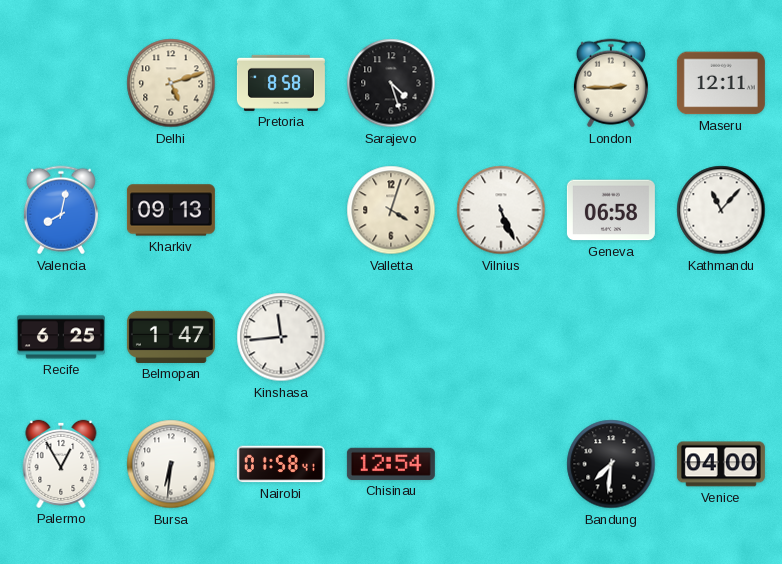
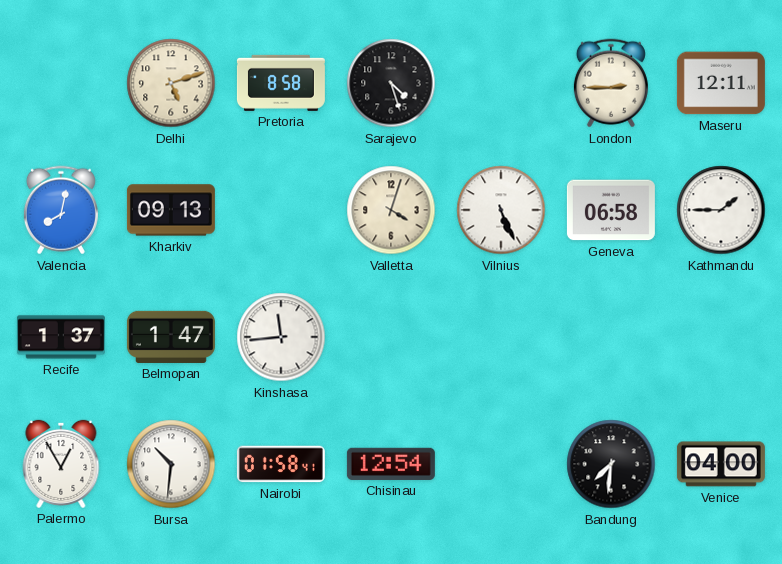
Kathmandu: 11:07 -> 1:45 (721, 210)
Recife: 6:25 -> 1:37 (61, 337)
Bursa: 6:31 -> 10:31 (171, 464)
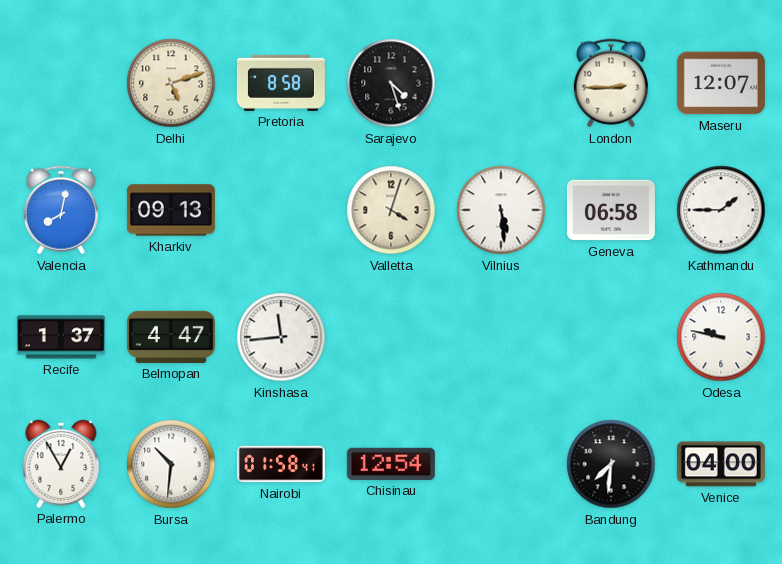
Maseru: 12:11 -> 12:07 (721, 83)
Vilnius: 5:26 -> 5:29 (501, 210)
Belmopan: 1:47 -> 4:47 (171, 337)
Odesa: none -> 9:47 (721, 337)
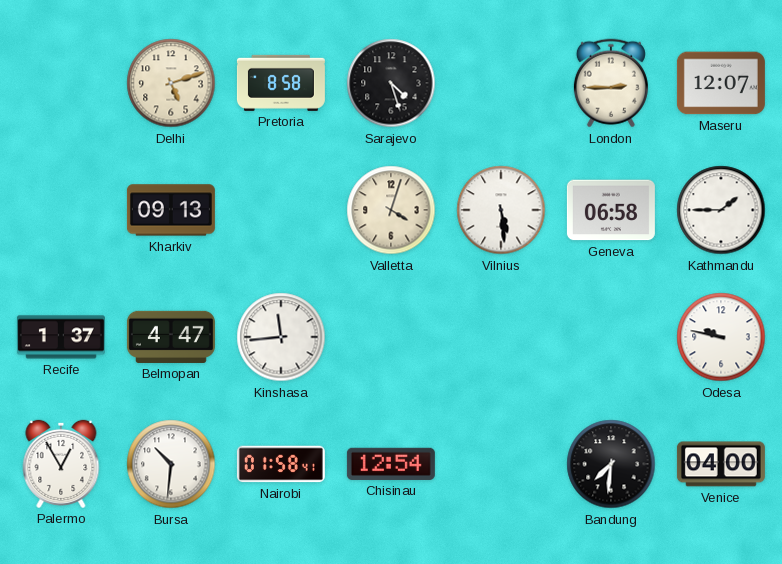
Valencia: 8:02 -> none (61, 210)
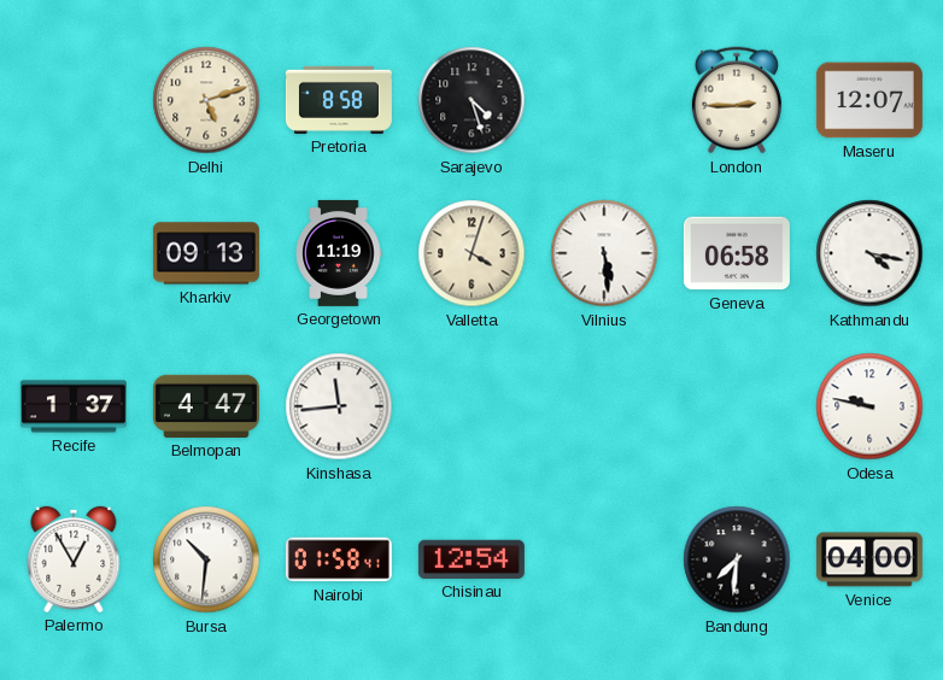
Georgetown: none -> 11:19 (339, 253)
Kathmandu: 1:45 -> 4:17 (869, 253)
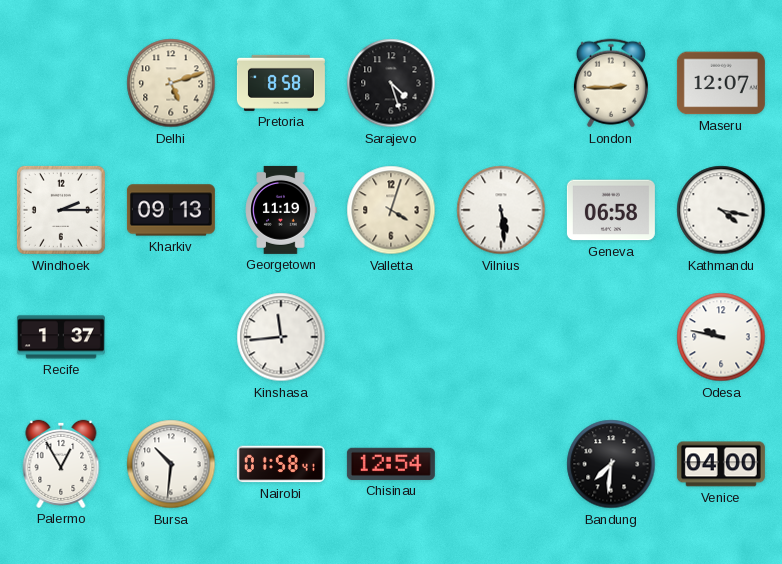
Windhoek: none -> 2:15 (61, 210)
Belmopan: 4:47 -> none (206, 406)
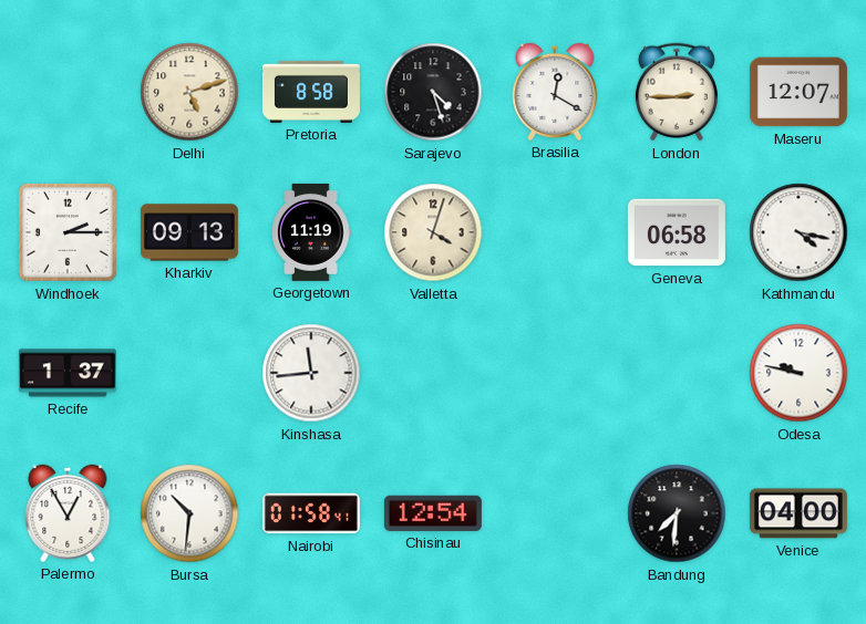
Brasilia: none -> 12:20 (555, 92)
Vilnius: 5:29 -> none (501, 210)
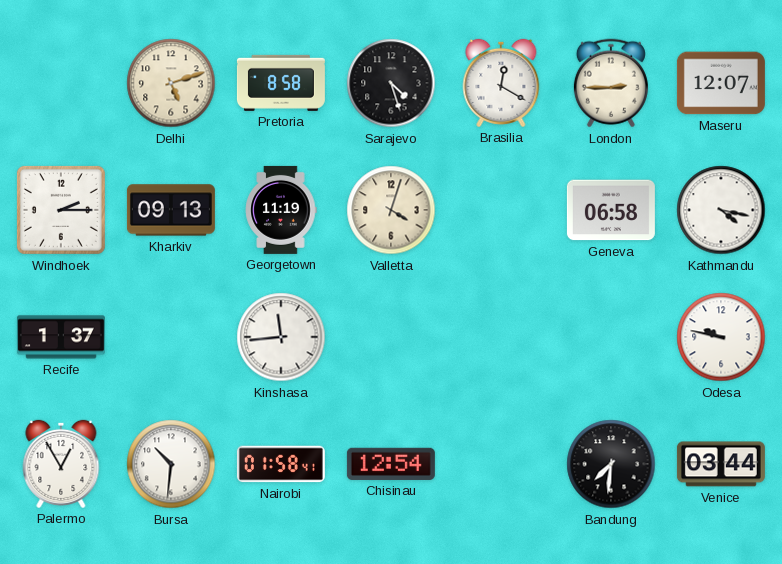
Venice: 04:00 -> 03:44 (721, 464)
